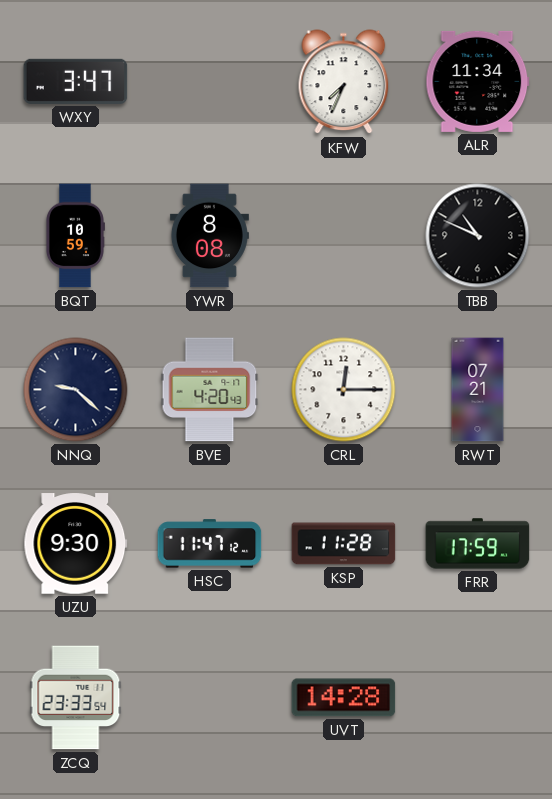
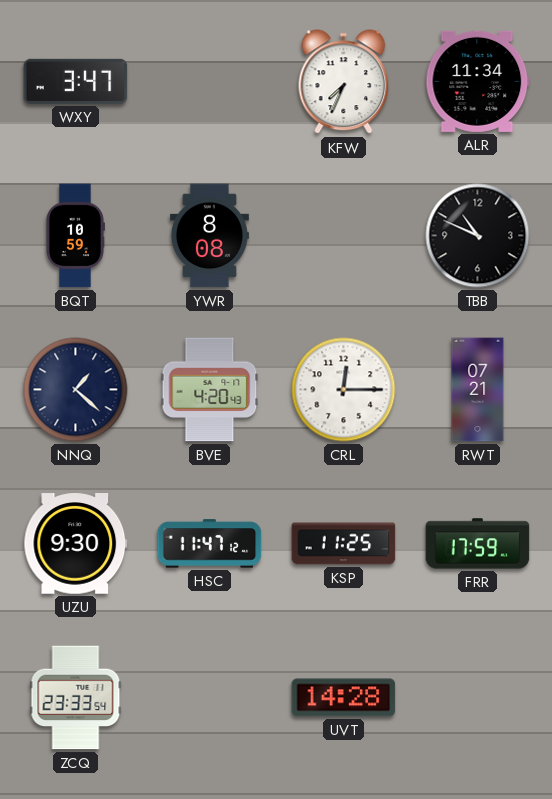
NNQ: 9:22 -> 1:22 (76, 390)
KSP: 11:28 -> 11:25 (344, 544)
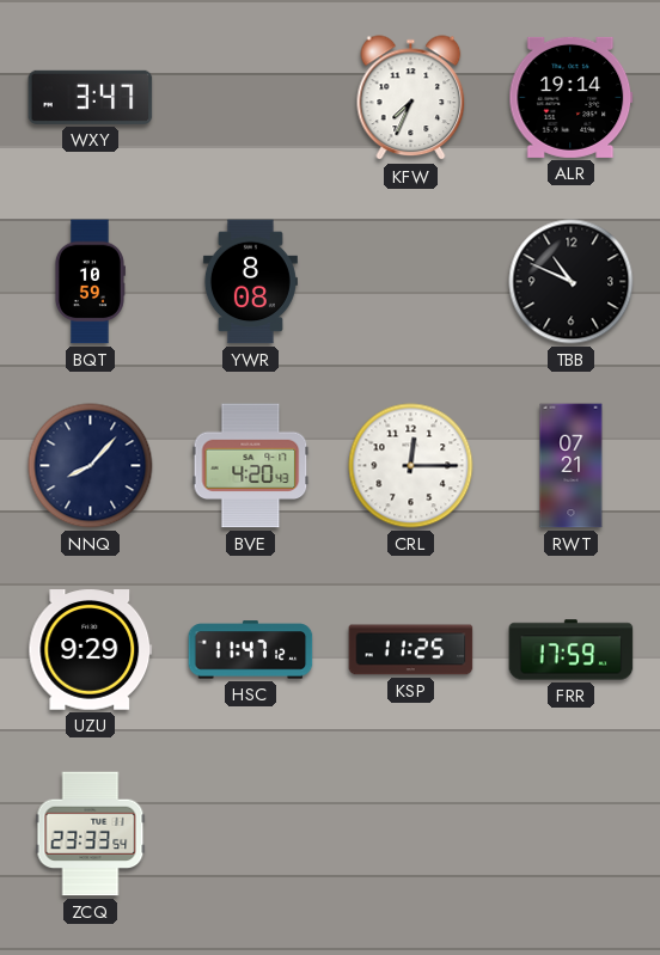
ALR: 11:34 -> 19:14 (572, 97)
NNQ: 1:22 -> 8:07 (91, 466)
UZU: 9:30 -> 9:29 (91, 650)
UVT: 14:28 -> none (344, 698)
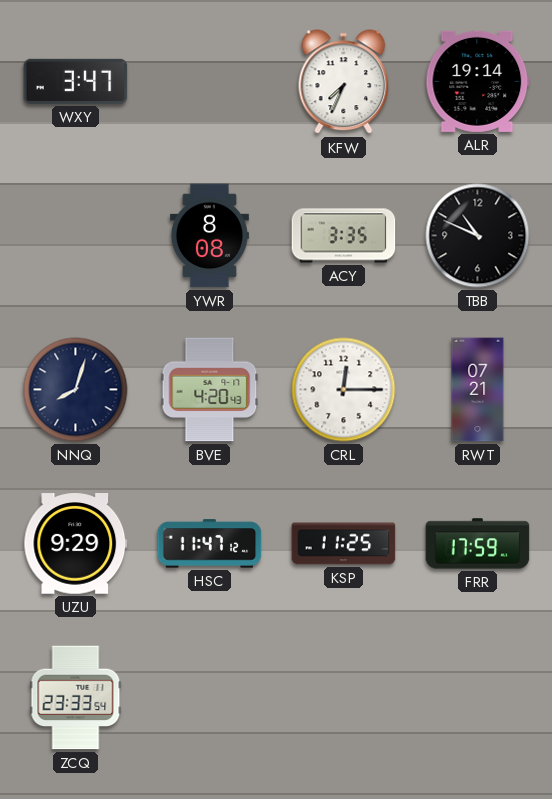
BQT: 10:59 -> none (90, 282)
ACY: none -> 3:35 (344, 236)
NNQ: 8:07 -> 8:03 (76, 390)
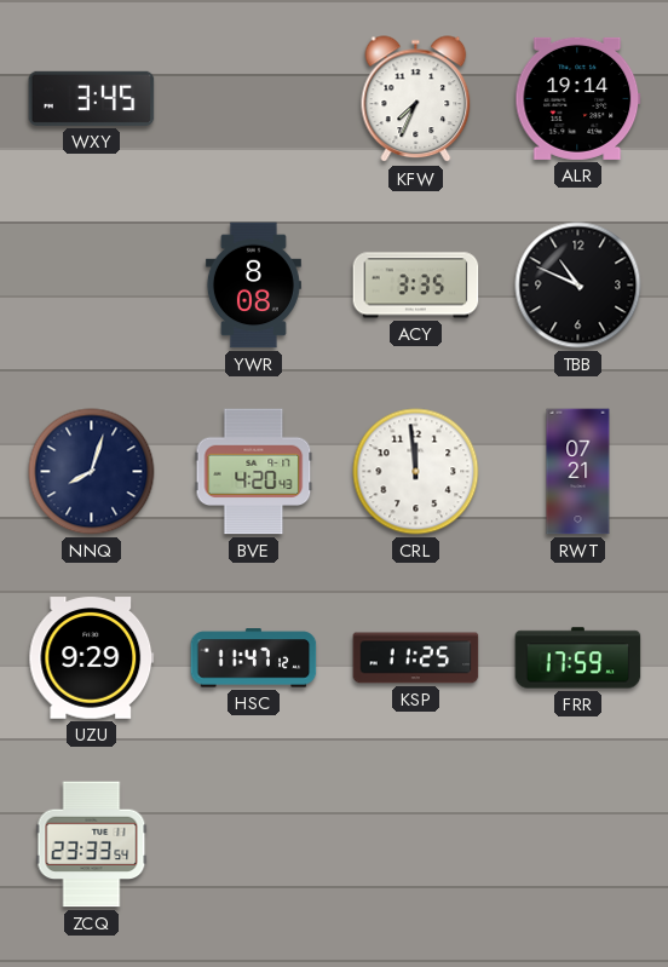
WXY: 3:47 -> 3:45 (92, 98)
CRL: 12:15 -> 11:59 (416, 472)
